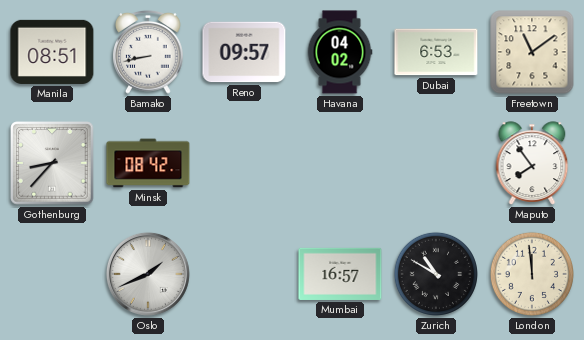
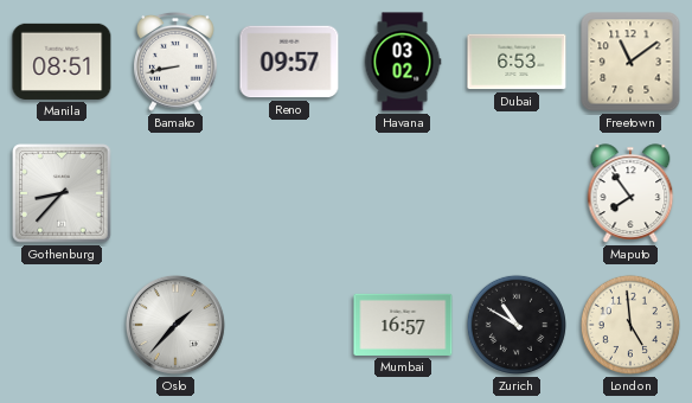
Havana: 04:02 -> 03:02 (403, 62)
Minsk: 08:42 -> none (148, 163)
Oslo: 1:41 -> 1:37 (175, 325)
London: 11:59 -> 4:59 (630, 325)
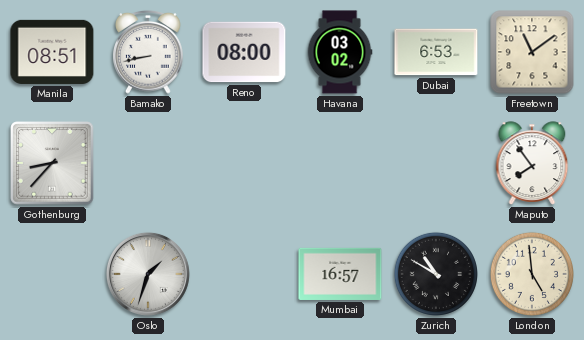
Reno: 09:57 -> 08:00 (244, 52)
Oslo: 1:37 -> 1:33 (148, 274)
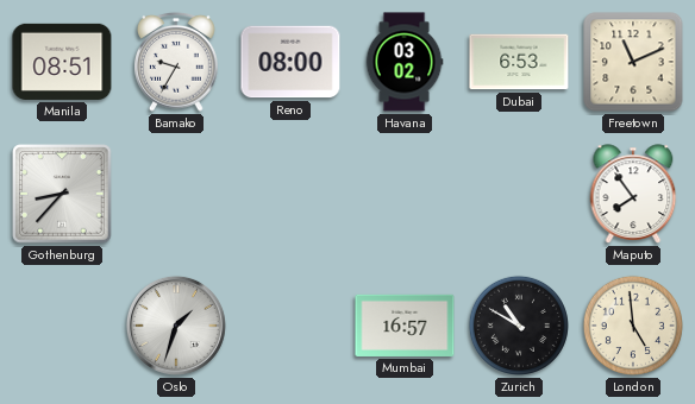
Bamako: 8:43 -> 9:35 (176, 62)
Freetown: 11:09 -> 11:11 (633, 62)
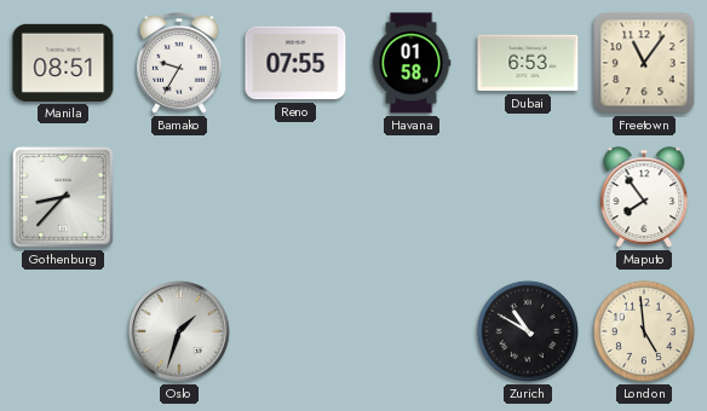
Reno: 08:00 -> 07:55 (295, 63)
Havana: 03:02 -> 01:58 (412, 63)
Freetown: 11:11 -> 11:06 (644, 63)
Mumbai: 16:57 -> none (405, 326)
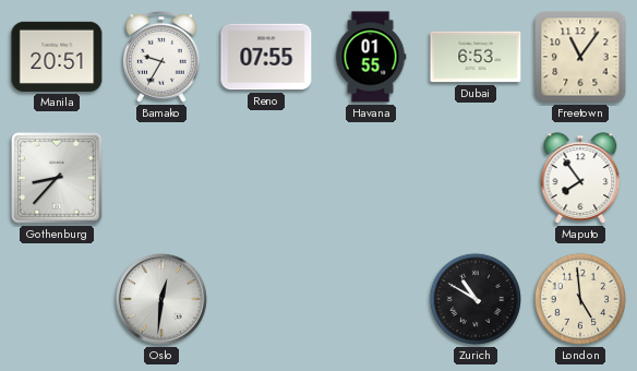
Manila: 08:51 -> 20:51 (57, 57)
Havana: 01:58 -> 01:55 (371, 57)
Oslo: 1:33 -> 12:31 (161, 299)
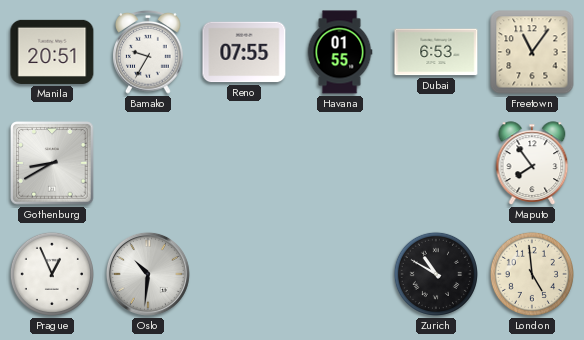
Gothenburg: 8:37 -> 8:40 (52, 163)
Prague: none -> 12:56 (52, 274)
Oslo: 12:31 -> 10:31 (148, 274)
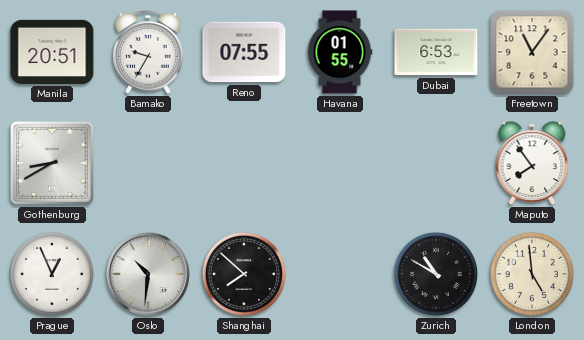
Shanghai: none -> 7:52 (244, 274)
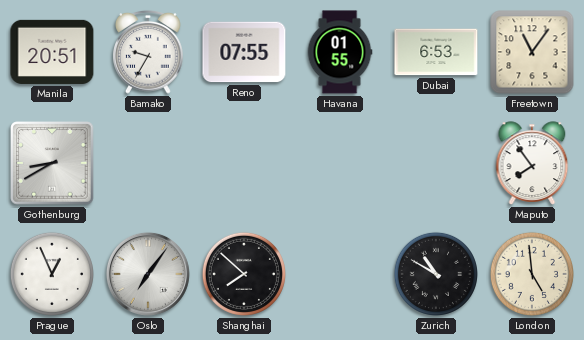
Oslo: 10:31 -> 7:06 (148, 274)
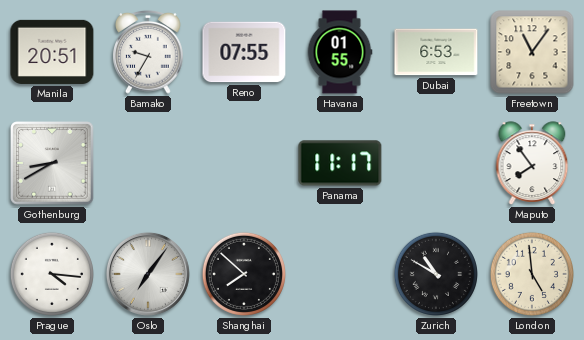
Panama: none -> 11:17 (340, 163)
Prague: 12:56 -> 4:16 (52, 274)
